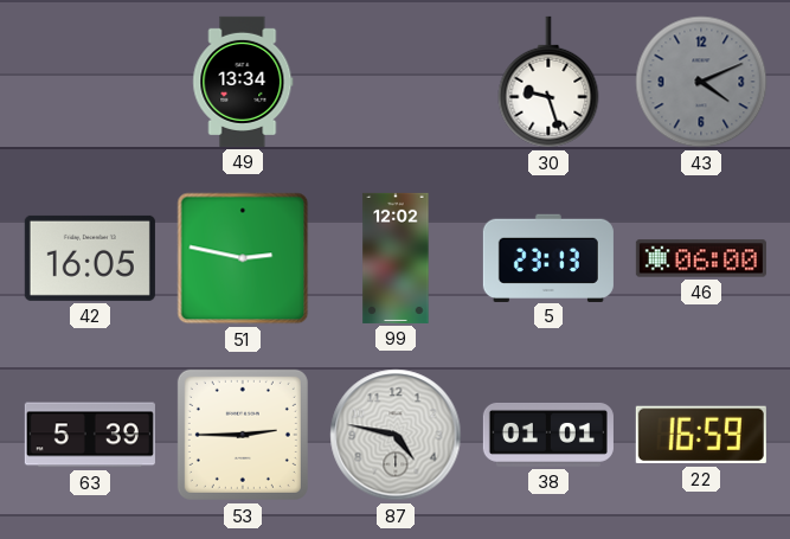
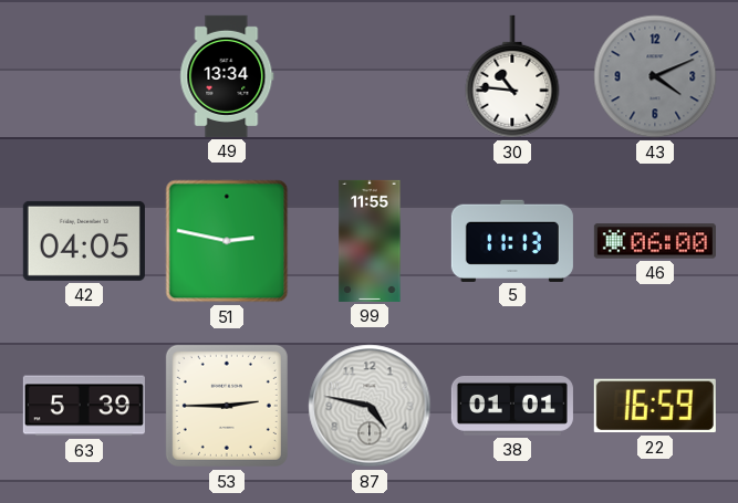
30: 9:27 -> 10:46 (512, 76)
42: 16:05 -> 04:05 (84, 241)
99: 12:02 -> 11:55 (370, 241)
5: 23:13 -> 11:13 (512, 240)
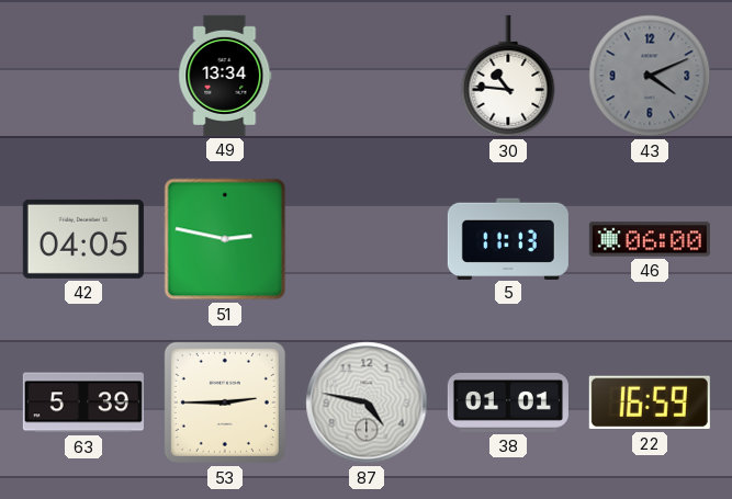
99: 11:55 -> none (370, 241)
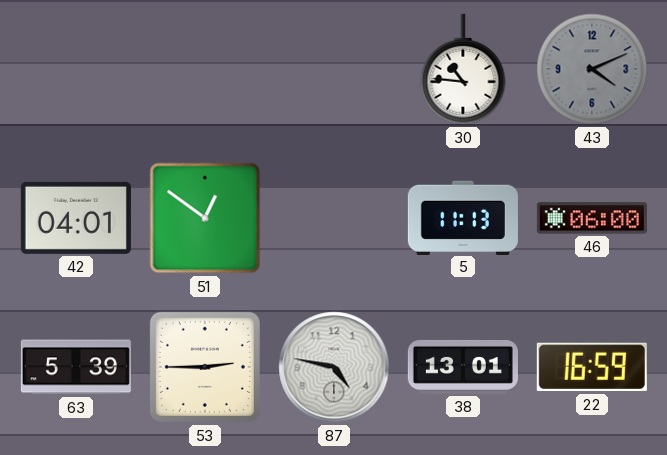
49: 13:34 -> none (225, 76)
42: 04:05 -> 04:01 (76, 218)
51: 2:47 -> 12:51 (205, 218)
38: 01:01 -> 13:01 (463, 367)
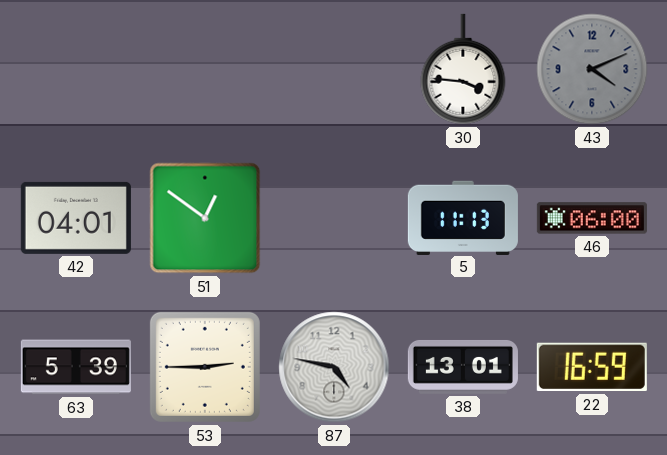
30: 10:46 -> 3:46 (463, 69)
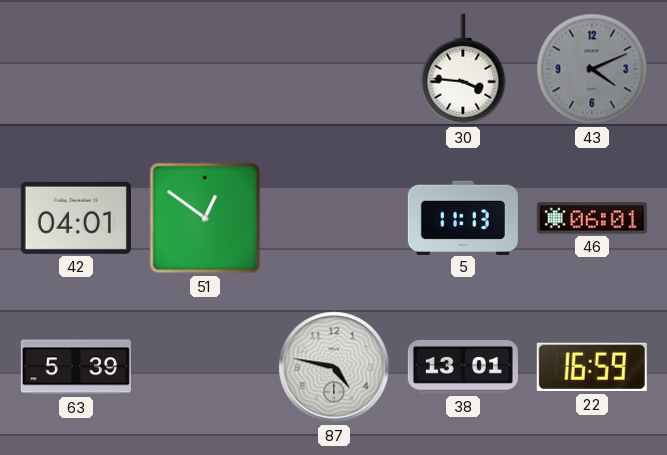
46: 06:00 -> 06:01 (592, 218)
53: 2:45 -> none (205, 367)
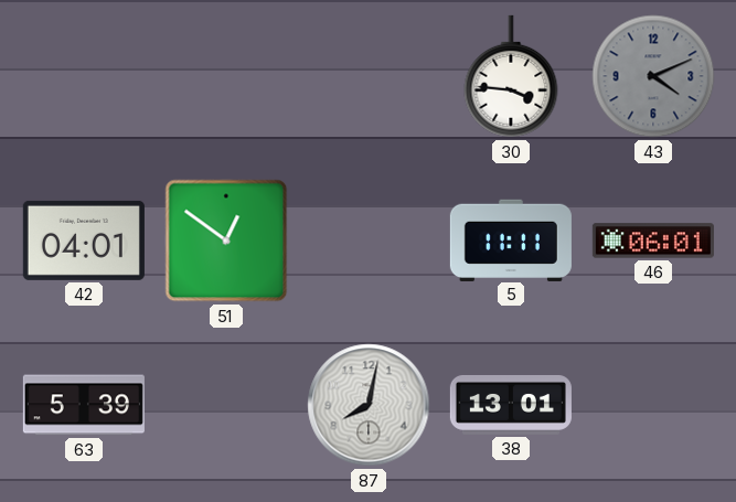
5: 11:13 -> 11:11 (511, 239)
87: 4:47 -> 8:02 (369, 405)
22: 16:59 -> none (592, 367)
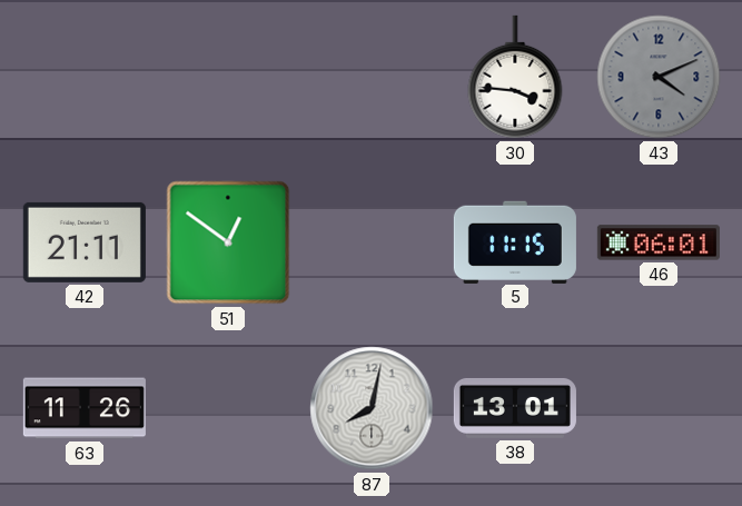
42: 04:01 -> 21:11 (85, 242)
5: 11:11 -> 11:15 (515, 241)
63: 5:39 -> 11:26 (85, 408)
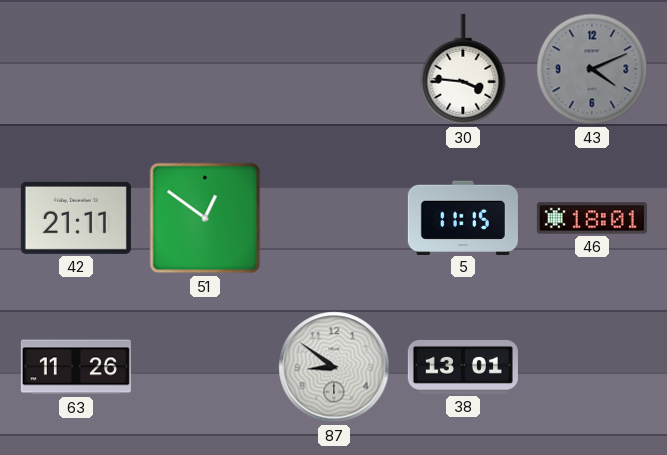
46: 06:01 -> 18:01 (592, 218)
87: 8:02 -> 8:51 (334, 367)
